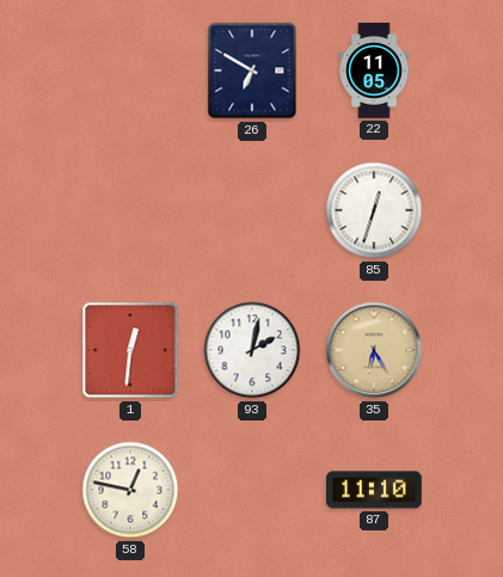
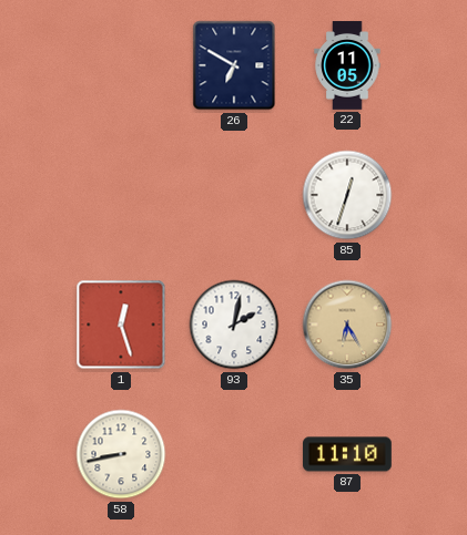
1: 12:31 -> 12:27 (121, 325)
58: 12:47 -> 8:43 (121, 454)
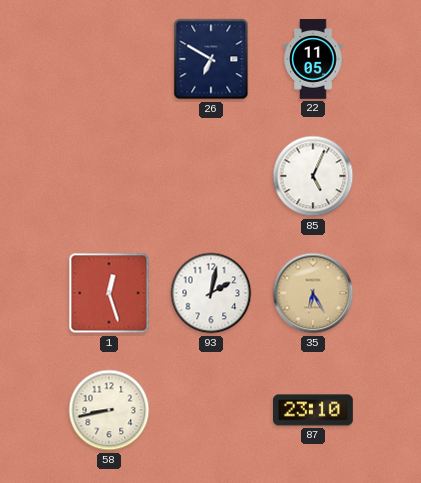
85: 12:33 -> 5:04 (313, 176)
87: 11:10 -> 23:10 (314, 410)
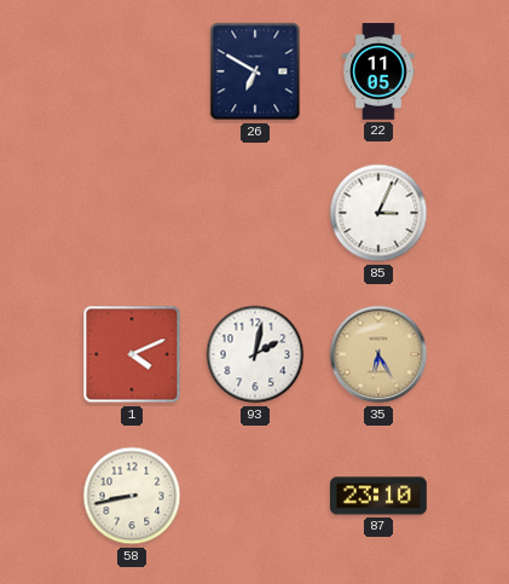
85: 5:04 -> 3:04 (378, 213)
1: 12:27 -> 4:11 (132, 354)
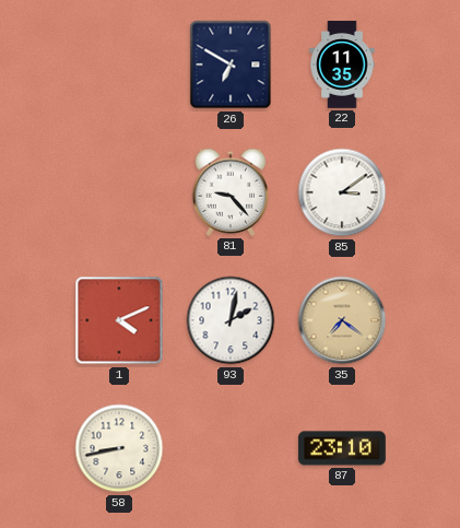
22: 11:05 -> 11:35 (342, 64)
81: none -> 9:23 (231, 192)
85: 3:04 -> 3:09 (342, 192)
35: 6:25 -> 7:21 (342, 320)
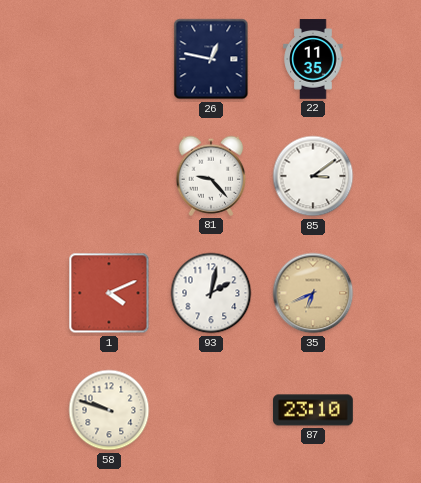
26: 6:50 -> 12:47 (211, 59)
35: 7:21 -> 6:41 (313, 293)
58: 8:43 -> 9:48 (109, 410)
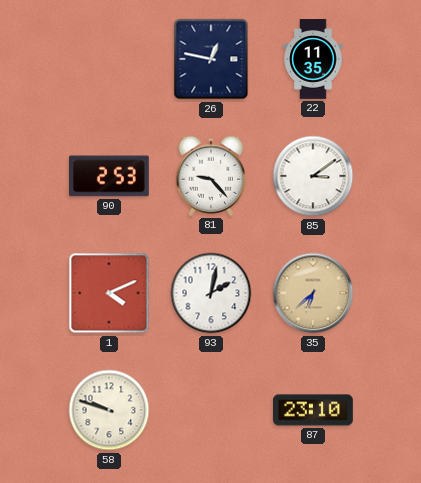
90: none -> 2:53 (110, 176)
35: 6:41 -> 6:38 (313, 293)
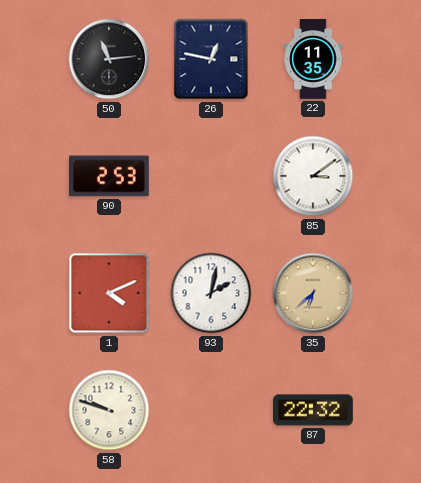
50: none -> 11:14 (109, 59)
81: 9:23 -> none (211, 176)
87: 23:10 -> 22:32 (314, 410)
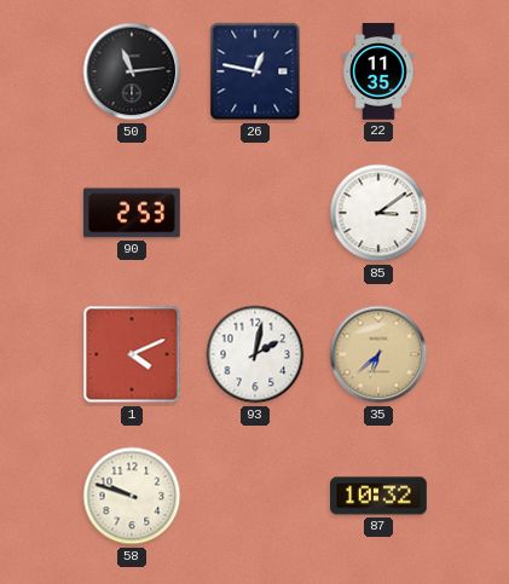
87: 22:32 -> 10:32 (380, 496)
